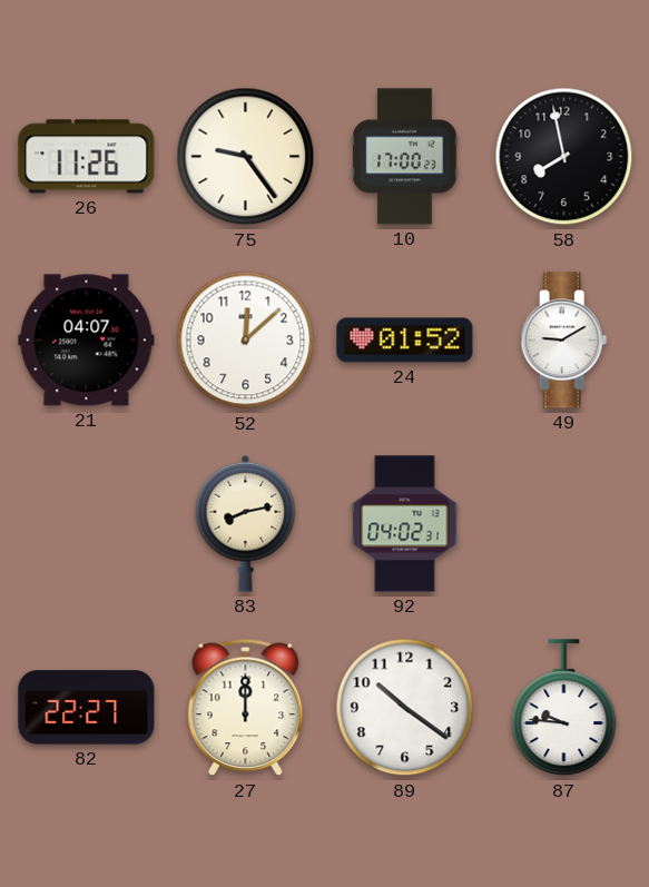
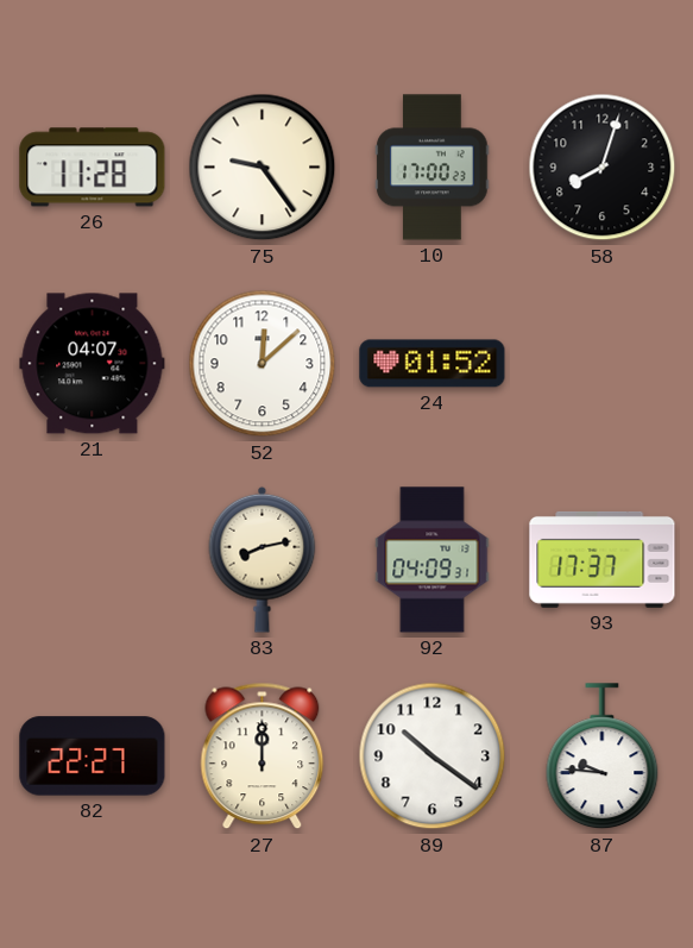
26: 11:26 -> 11:28 (93, 168)
58: 7:58 -> 8:03 (603, 168)
49: 9:10 -> none (564, 341)
92: 04:02 -> 04:09 (433, 560)
93: none -> 17:37 (603, 559)
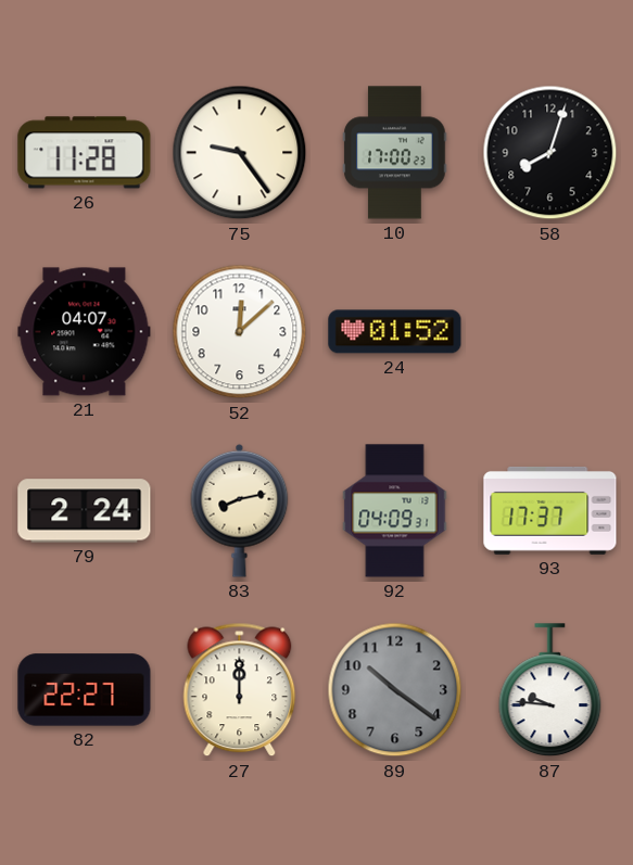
79: none -> 2:24 (85, 511)
89 dial: white -> grey (395, 690)
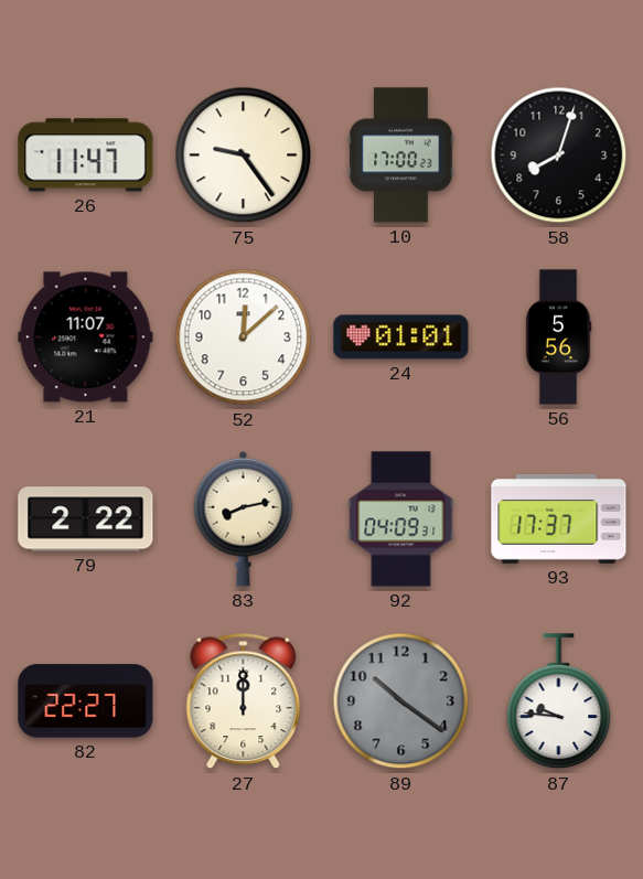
26: 11:28 -> 11:47 (86, 156)
21: 04:07 -> 11:07 (86, 337)
24: 01:52 -> 01:01 (401, 337)
56: none -> 5:56 (558, 337)
79: 2:24 -> 2:22 (86, 519)
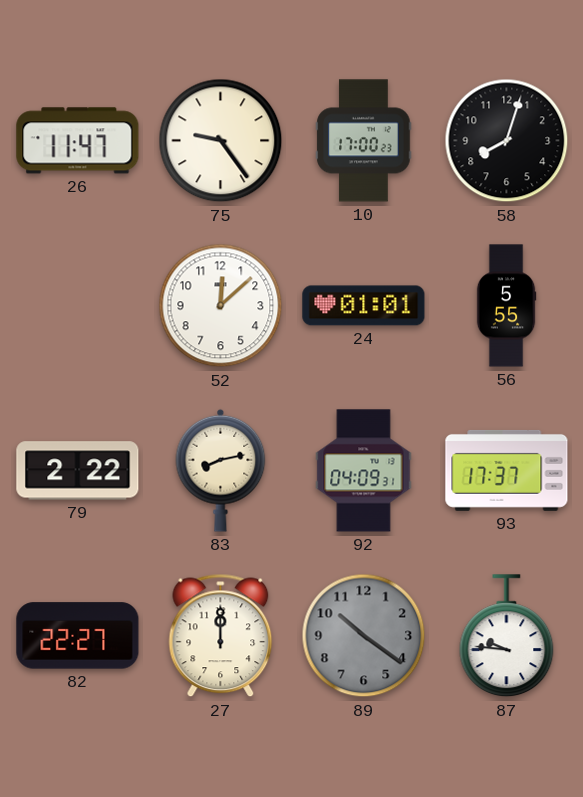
21: 11:07 -> none (86, 337)
56: 5:56 -> 5:55 (506, 306)
